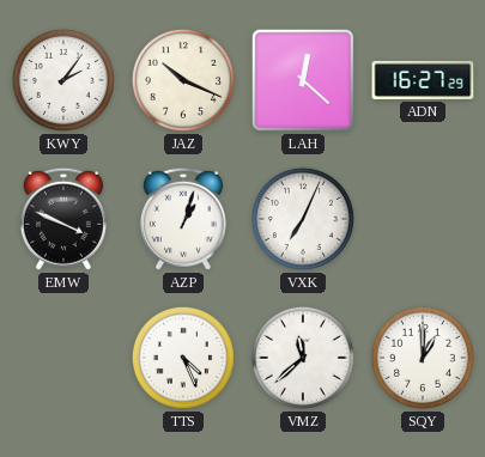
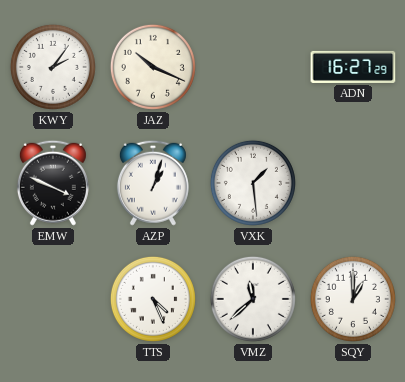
LAH: 12:22 -> none (303, 80)
VXK: 7:04 -> 1:29 (253, 183)
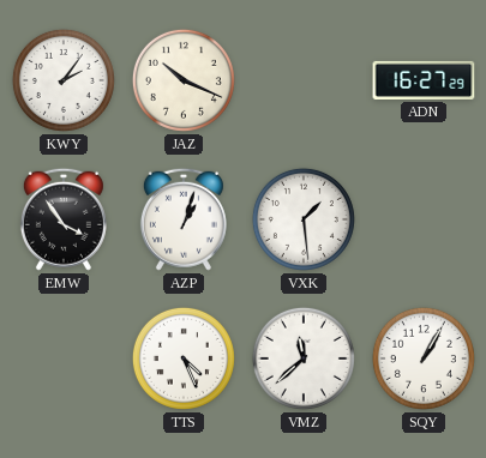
EMW: 3:49 -> 3:54 (64, 219)
SQY: 1:00 -> 1:05 (424, 358)
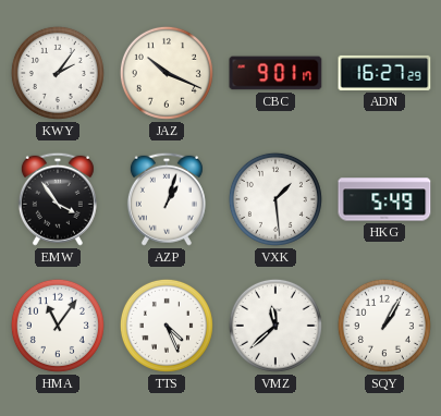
CBC: none -> 9:01 (275, 73)
HKG: none -> 5:49 (384, 199)
HMA: none -> 11:06 (58, 326)
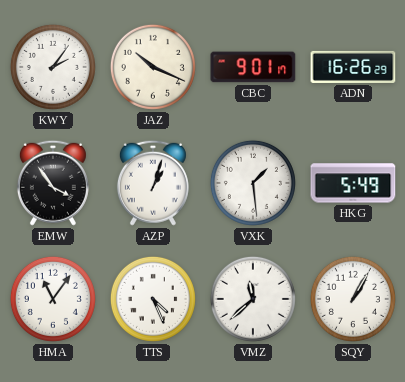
ADN: 16:27 -> 16:26 (353, 67)
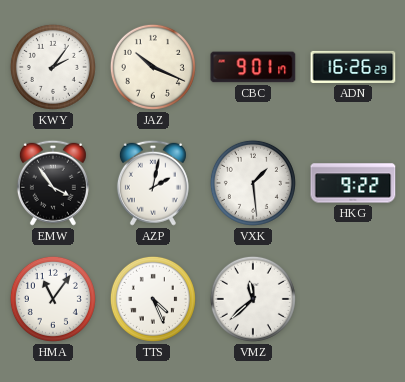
AZP: 1:03 -> 2:02 (153, 183)
HKG: 5:49 -> 9:22 (353, 183)
SQY: 1:05 -> none (353, 299)
